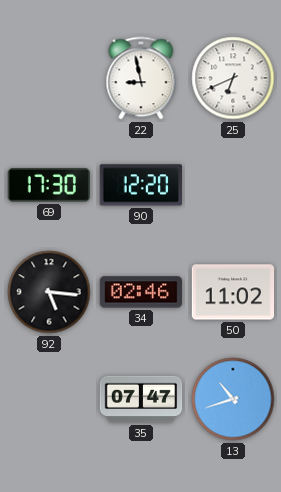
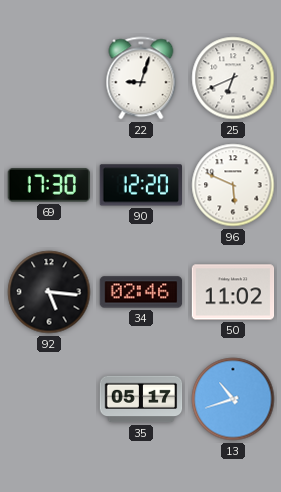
22: 8:58 -> 9:03 (141, 78)
96: none -> 5:49 (233, 185)
35: 07:47 -> 05:17 (141, 399)
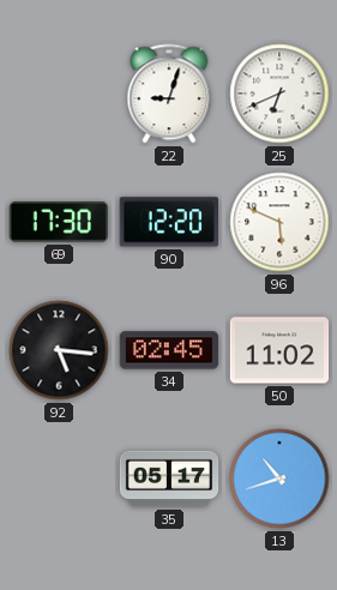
34: 02:46 -> 02:45 (169, 350)
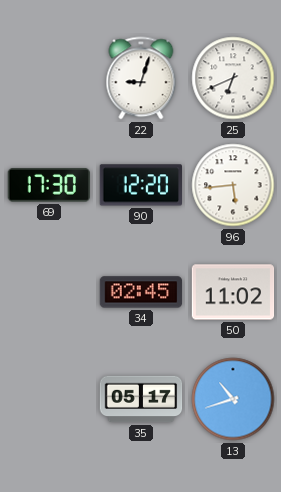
96: 5:49 -> 5:44 (233, 185)
92: 5:16 -> none (59, 350)
